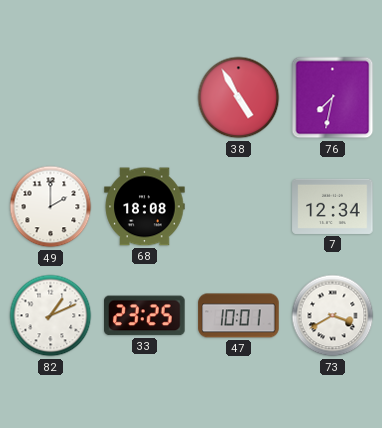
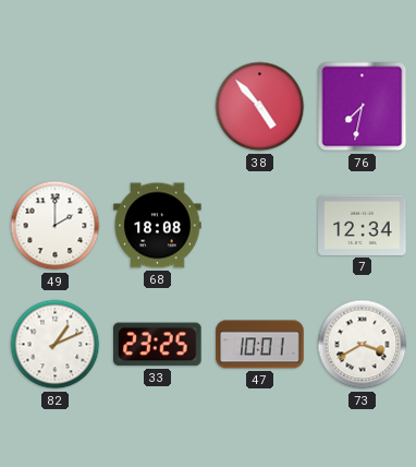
38: 4:55 -> 4:53 (260, 107)
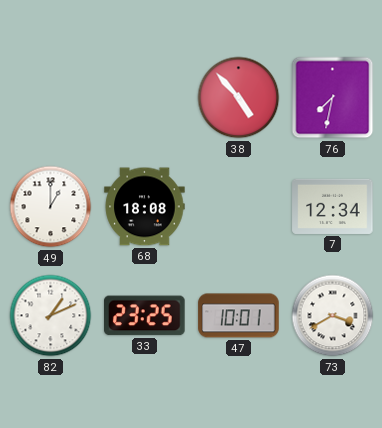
49: 2:00 -> 1:00 (51, 207)
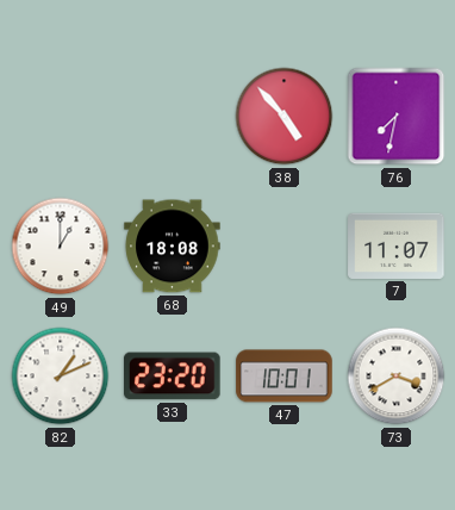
7: 12:34 -> 11:07 (397, 245)
33: 23:25 -> 23:20 (173, 377)
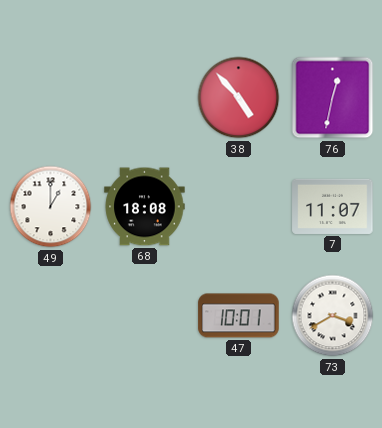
76: 7:32 -> 12:32 (333, 98)
82: 1:11 -> none (61, 377)
33: 23:20 -> none (173, 377)
